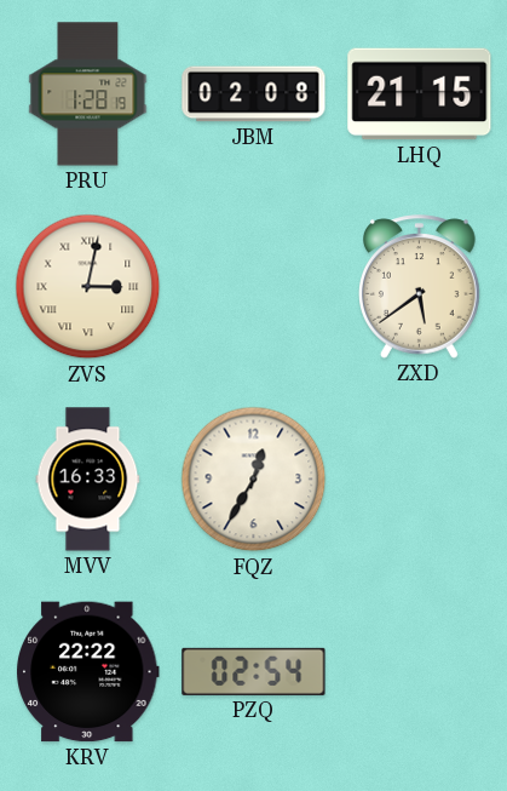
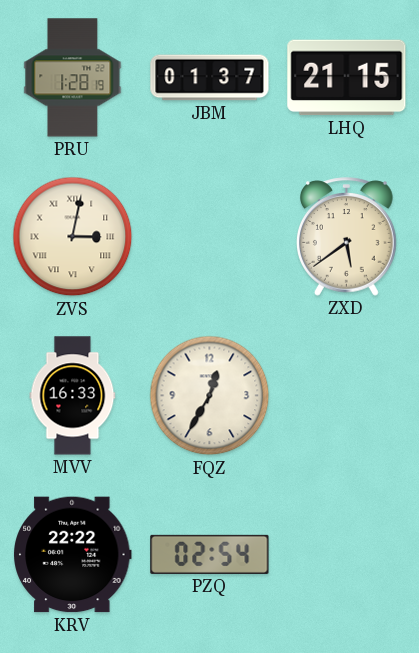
JBM: 02:08 -> 01:37 (210, 78)
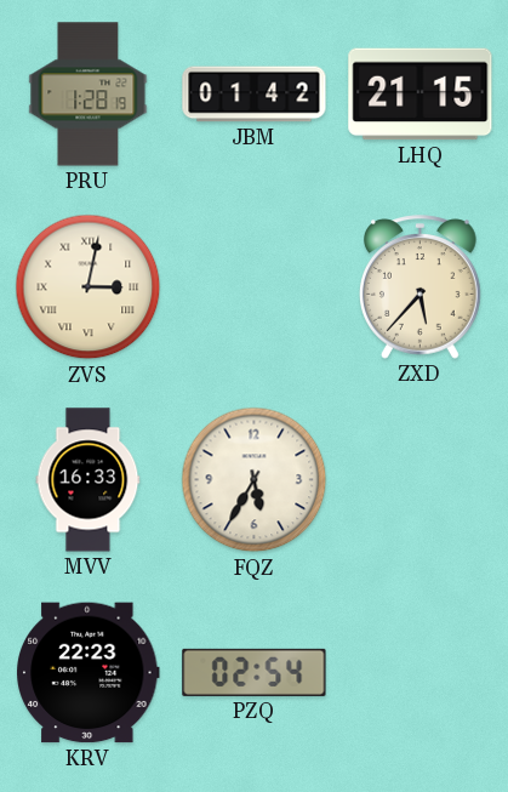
JBM: 01:37 -> 01:42 (255, 95)
ZXD: 5:39 -> 5:37 (421, 287)
FQZ: 12:35 -> 5:35 (255, 480)
KRV: 22:22 -> 22:23 (89, 673)
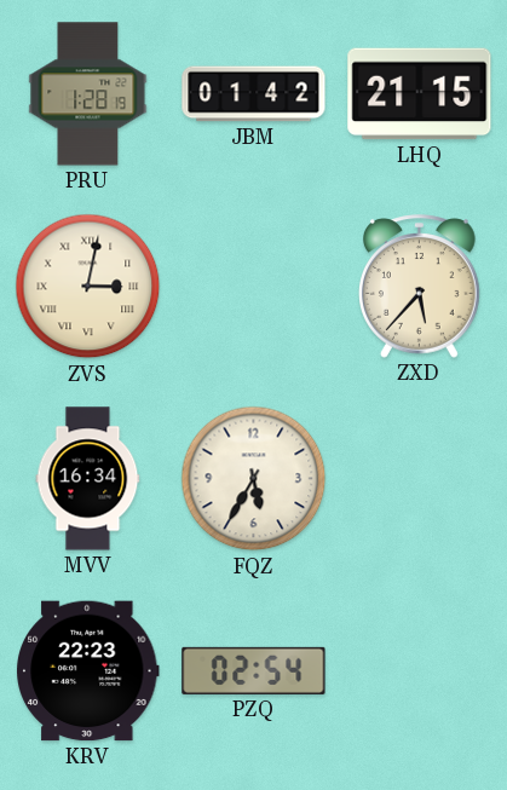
MVV: 16:33 -> 16:34 (88, 479)
